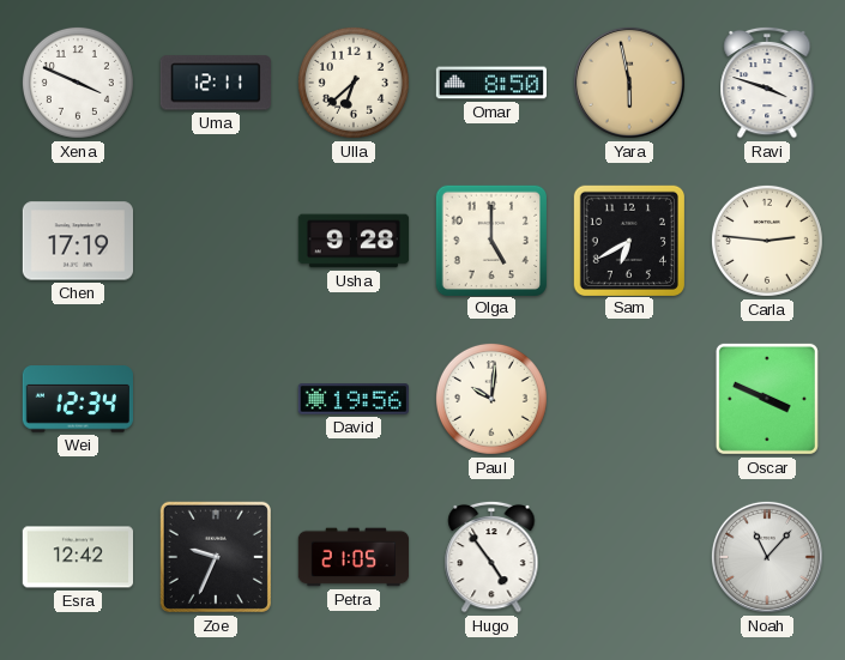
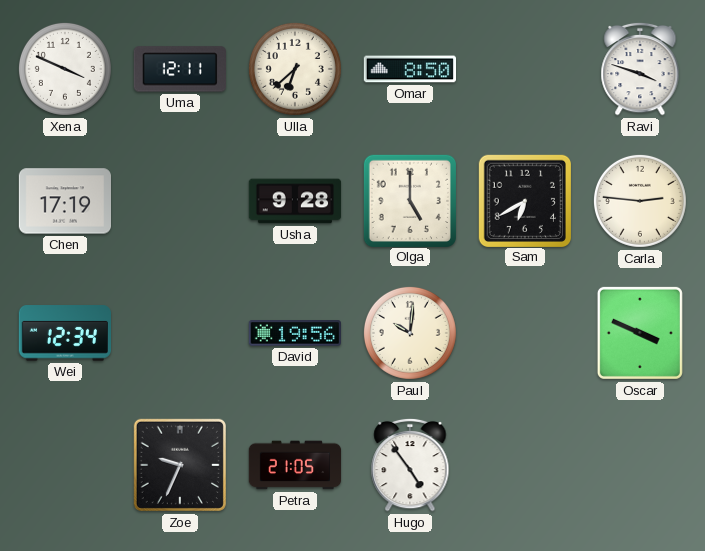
Yara: 5:58 -> none (629, 83)
Esra: 12:42 -> none (77, 557)
Noah: 11:07 -> none (767, 557)
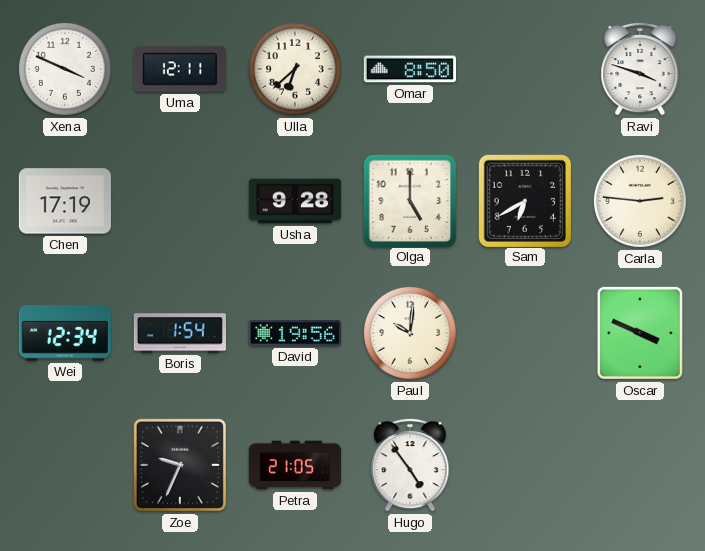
Boris: none -> 1:54 (179, 333)
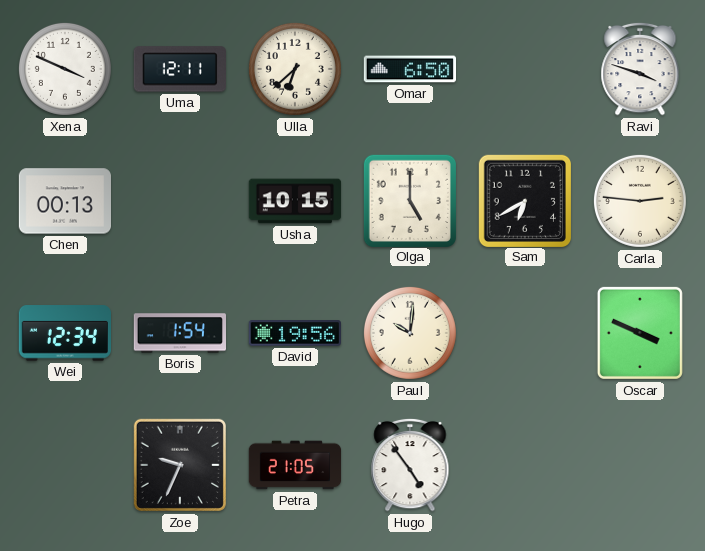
Omar: 8:50 -> 6:50 (409, 69)
Chen: 17:19 -> 00:13 (64, 201)
Usha: 9:28 -> 10:15 (295, 201)
